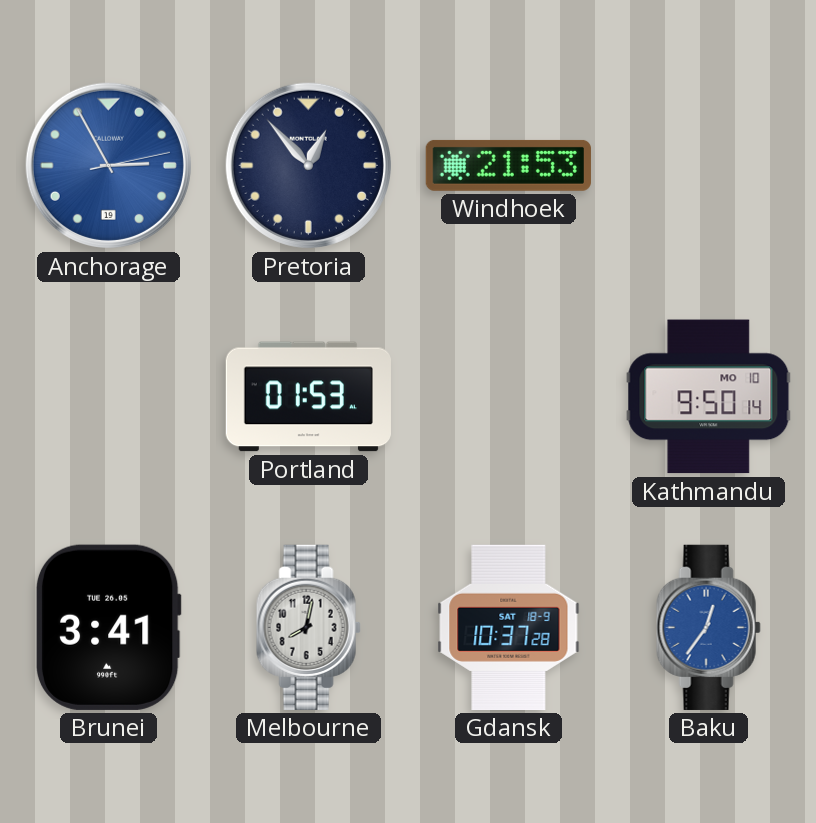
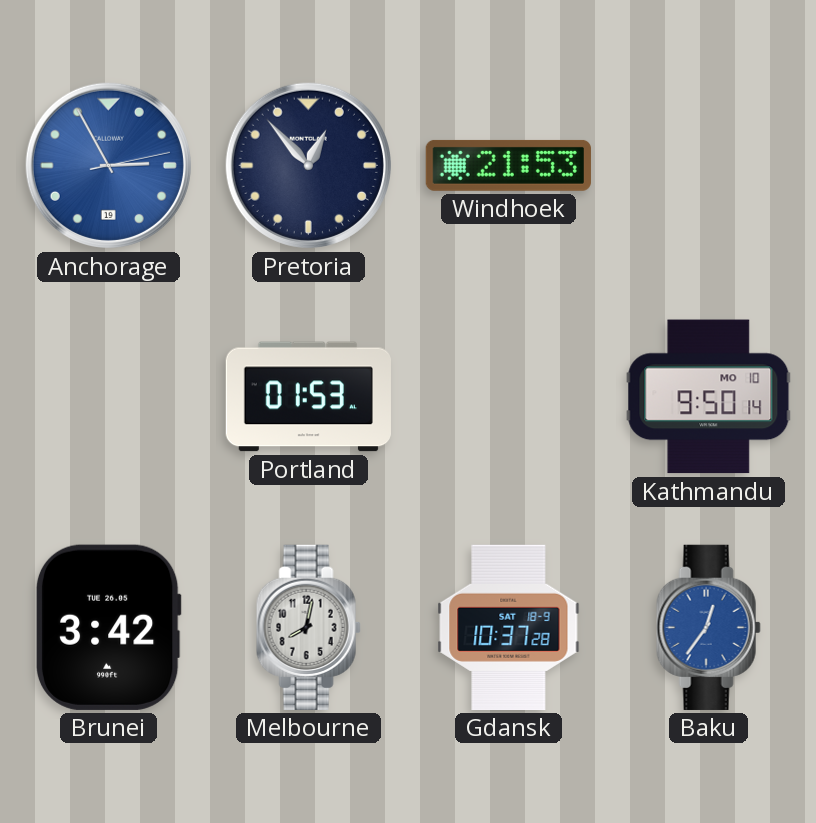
Brunei: 3:41 -> 3:42 (108, 627)
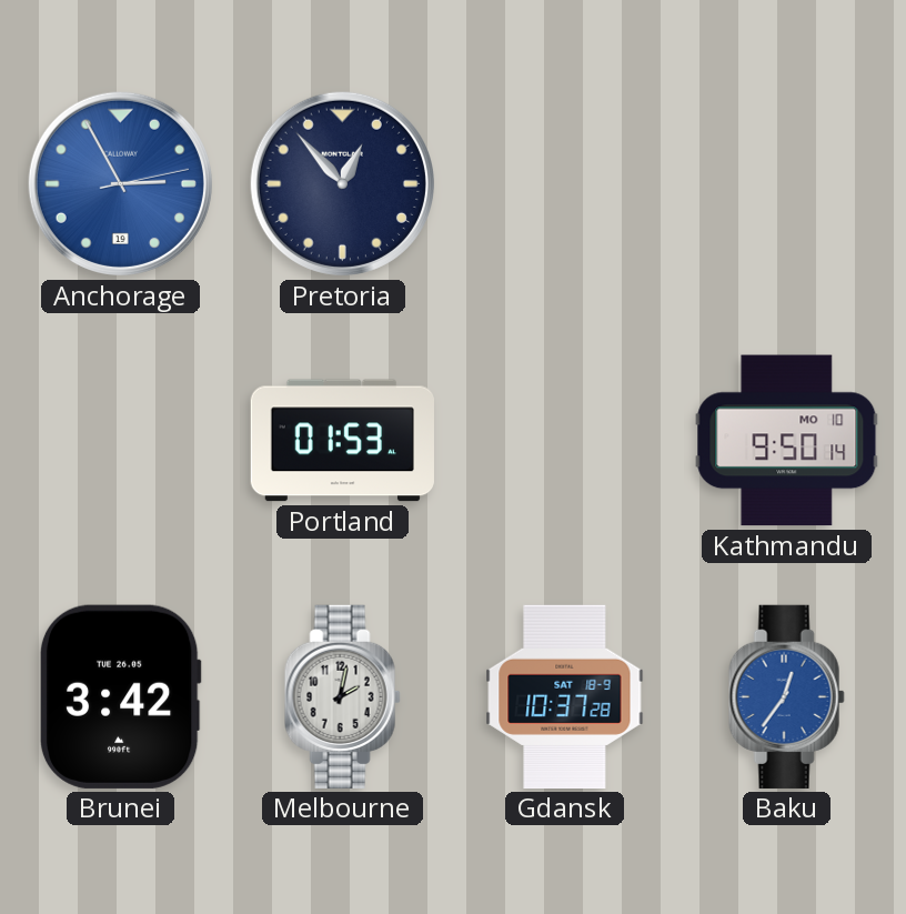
Windhoek: 21:53 -> none (508, 165)
Melbourne: 8:02 -> 2:02 (342, 696)
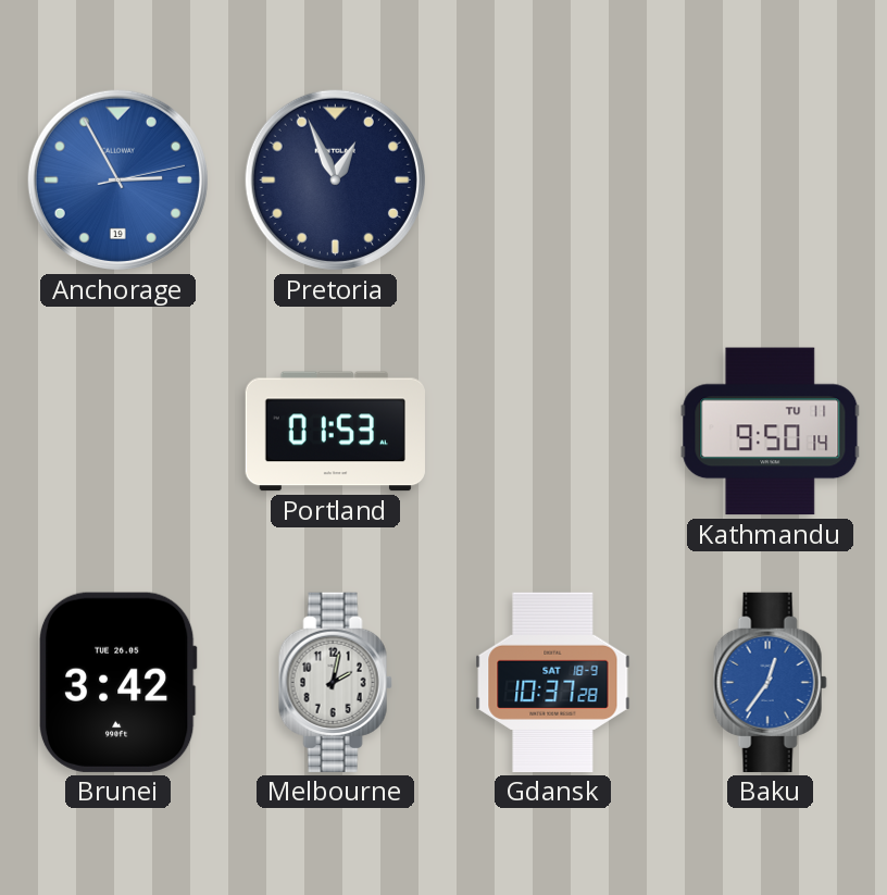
Pretoria: 12:53 -> 12:56 (335, 179)
Kathmandu date: MO 10 -> TU 11 (771, 432)
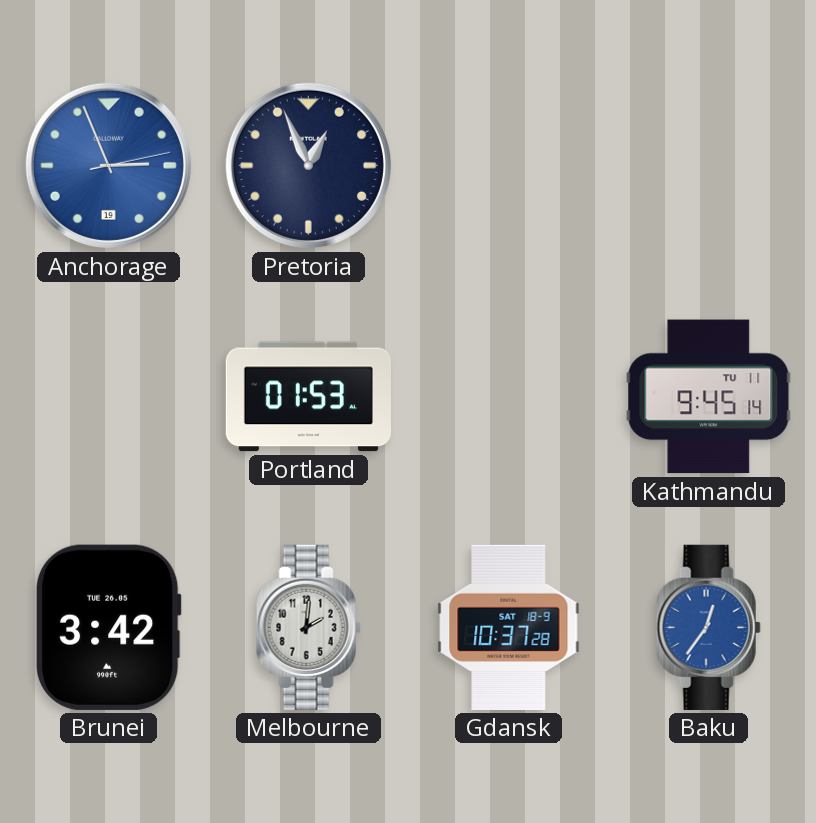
Anchorage: 2:55 -> 2:56 (108, 165)
Kathmandu: 9:50 -> 9:45 (709, 397)
Melbourne: 2:02 -> 2:01 (308, 627)
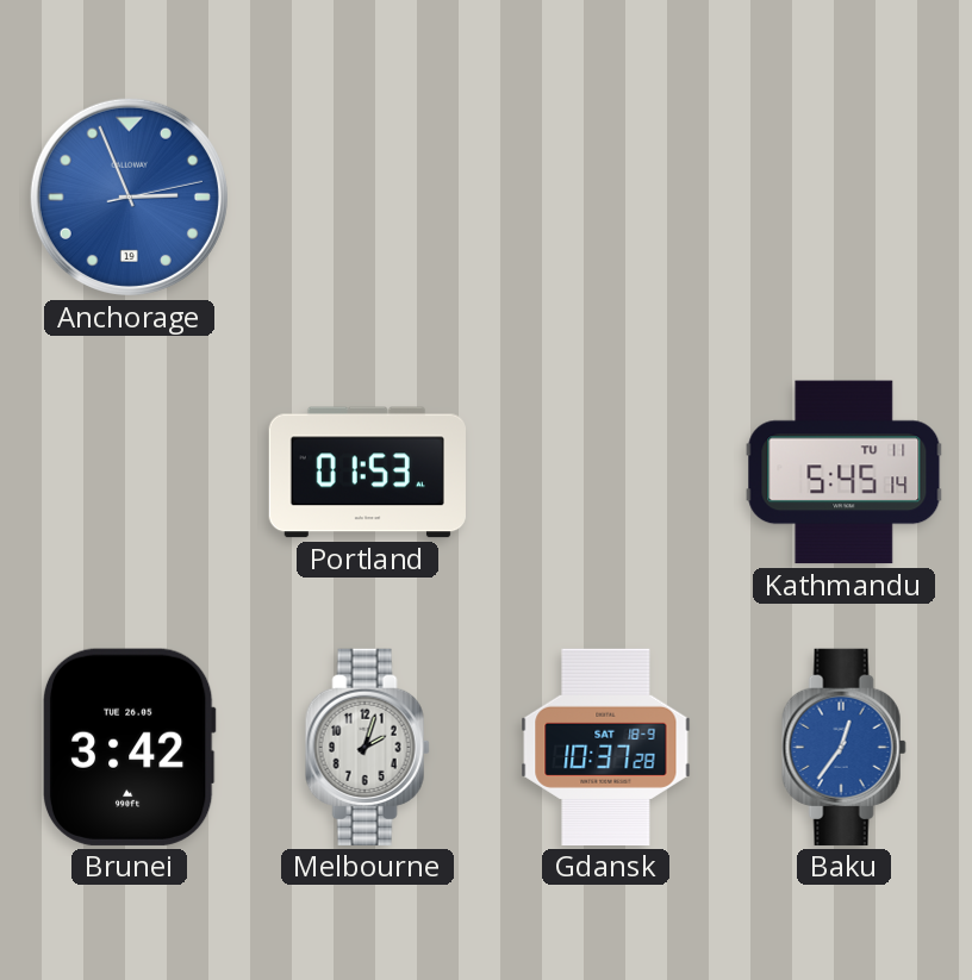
Pretoria: 12:56 -> none (308, 165)
Kathmandu: 9:45 -> 5:45 (845, 473)
Melbourne: 2:01 -> 2:03 (367, 747)
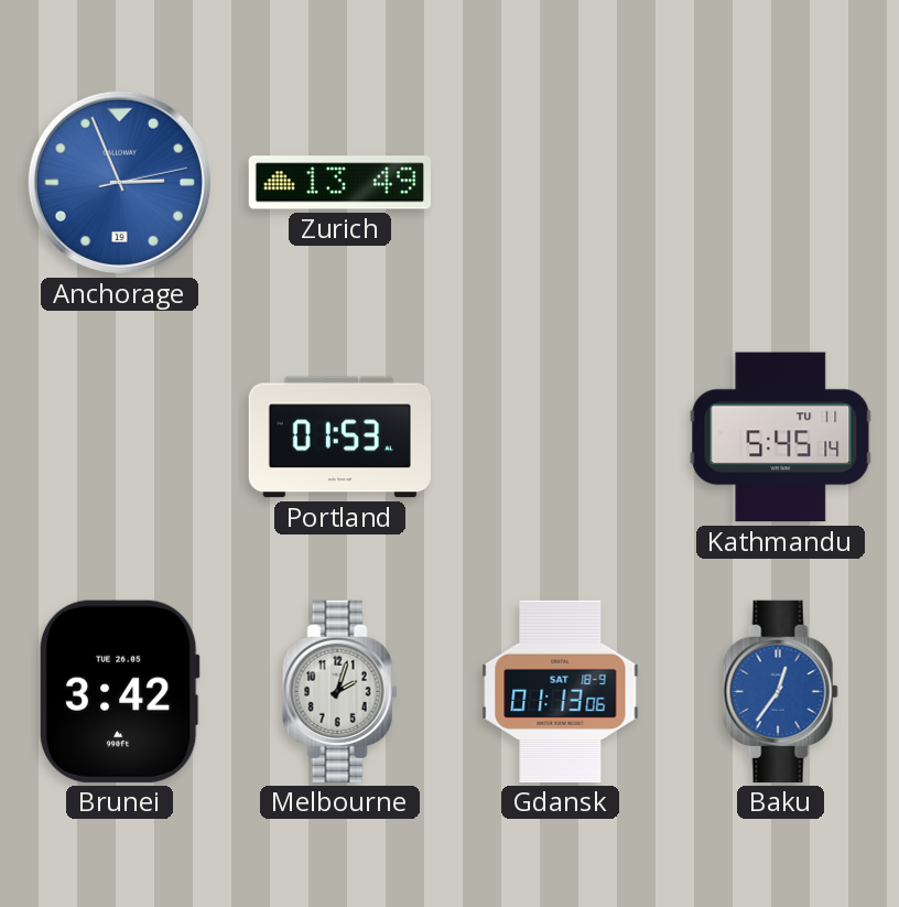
Zurich: none -> 13:49 (339, 183)
Gdansk: 10:37 -> 01:13 (561, 691)
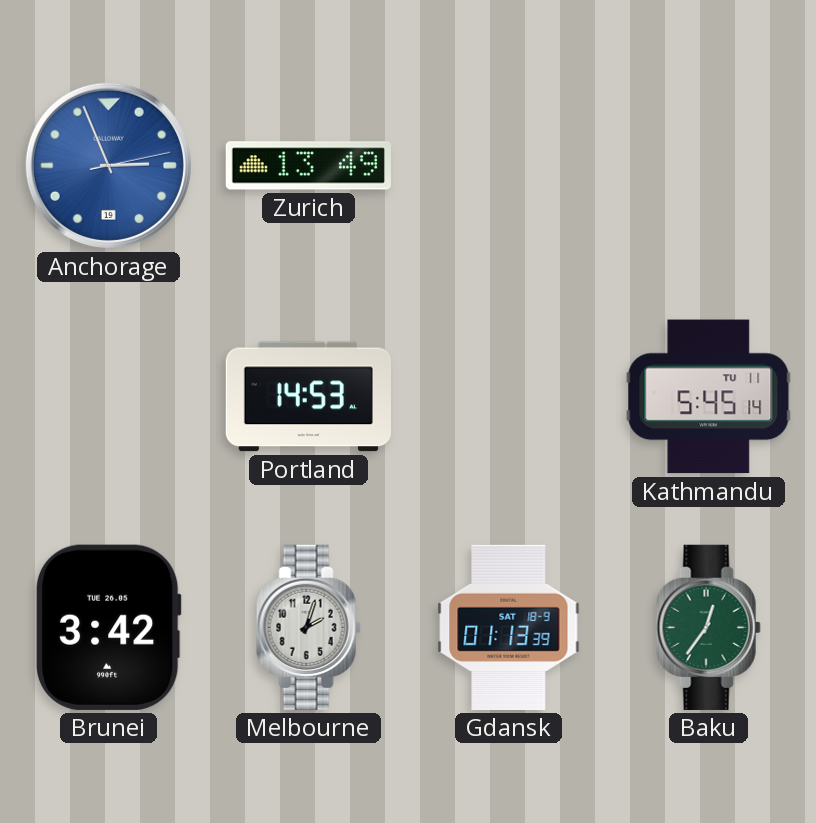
Portland: 01:53 -> 14:53 (308, 397)
Gdansk: 01:13:06 -> 01:13:39 (509, 627)
Baku dial: blue -> green (708, 627)
